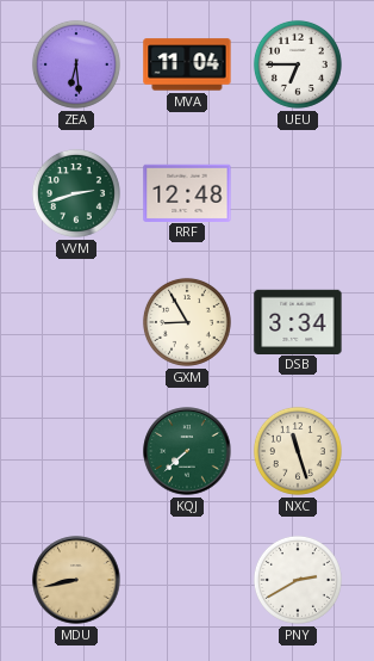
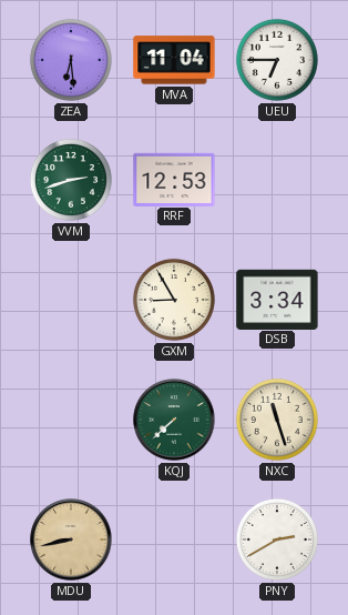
RRF: 12:48 -> 12:53 (174, 179)
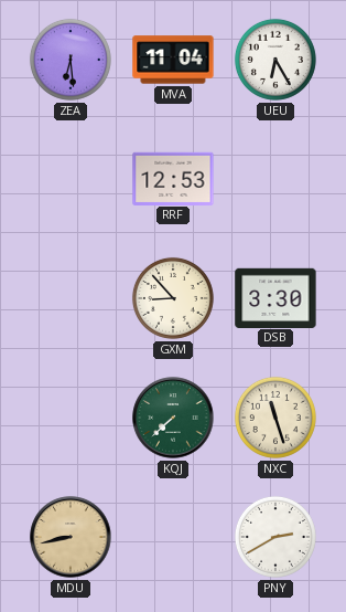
UEU: 6:45 -> 6:25 (275, 60)
VVM: 2:42 -> none (71, 180)
GXM: 8:55 -> 8:53 (173, 298)
DSB: 3:34 -> 3:30 (275, 297)
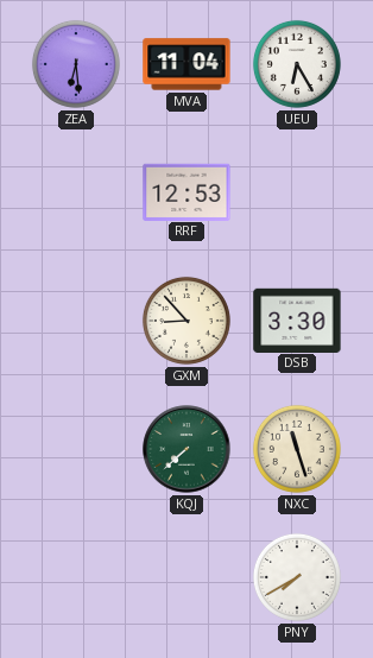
MDU: 8:43 -> none (71, 537)
PNY: 2:40 -> 7:40 (297, 577)
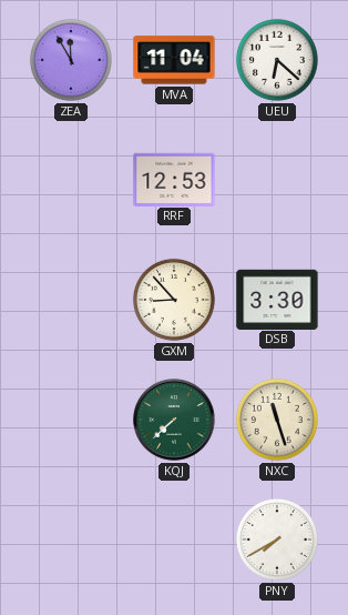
ZEA: 6:29 -> 11:55 (71, 60)
UEU: 6:25 -> 6:22 (277, 60)
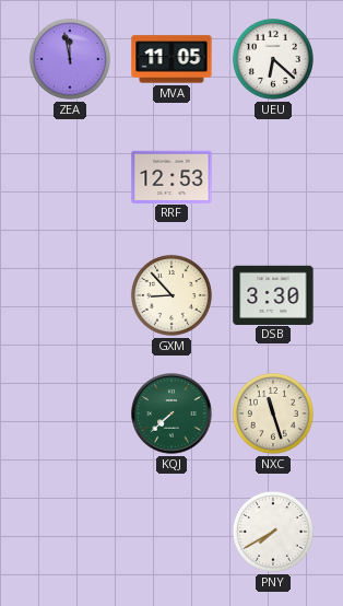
ZEA: 11:55 -> 11:58 (70, 59)
MVA: 11:04 -> 11:05 (171, 59)
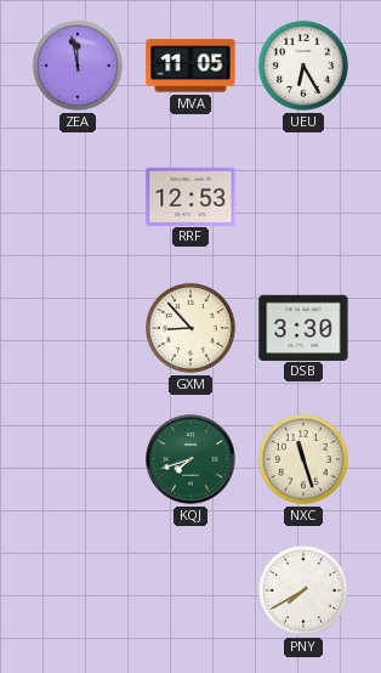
UEU: 6:22 -> 6:25 (303, 66)
KQJ: 7:38 -> 7:42 (190, 459)
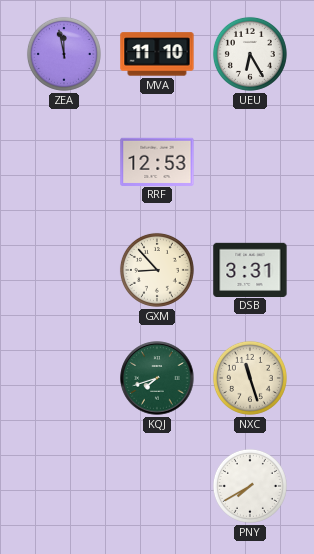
MVA: 11:05 -> 11:10 (157, 54)
DSB: 3:30 -> 3:31 (250, 269)
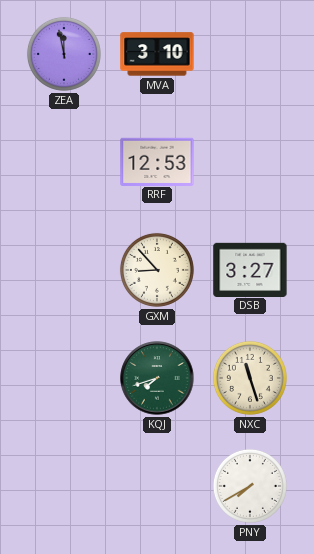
MVA: 11:10 -> 3:10 (157, 54)
UEU: 6:25 -> none (250, 54)
DSB: 3:31 -> 3:27 (250, 269)
